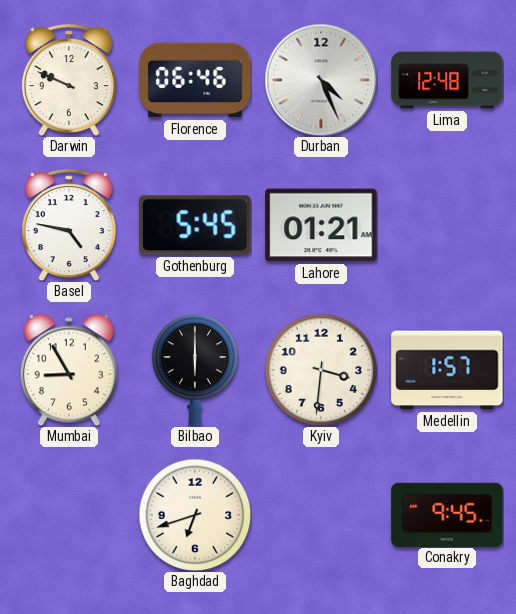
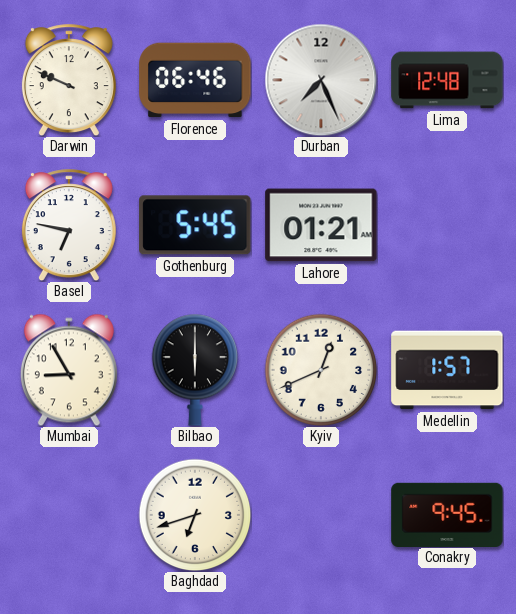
Durban: 4:26 -> 7:26 (321, 80)
Basel: 4:47 -> 6:47 (69, 225)
Kyiv: 3:31 -> 12:41 (321, 370)
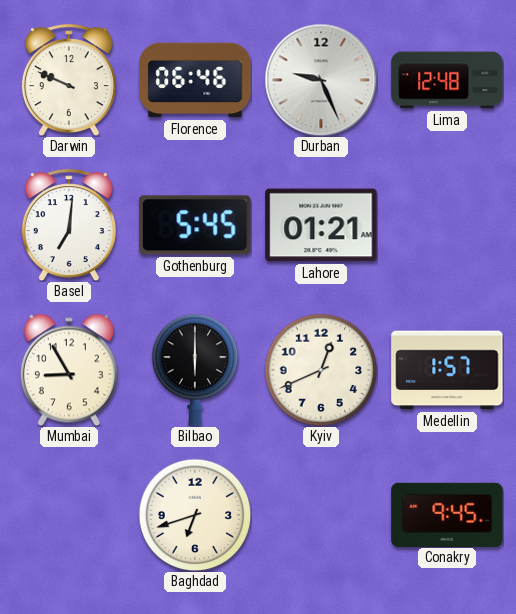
Durban: 7:26 -> 9:26 (321, 80)
Basel: 6:47 -> 7:01 (69, 225)
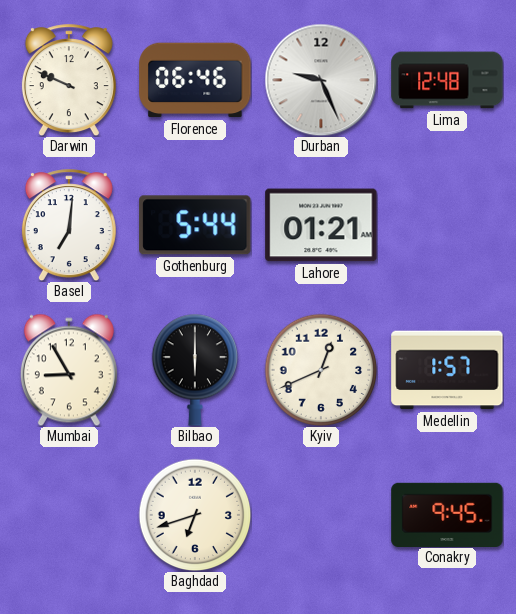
Gothenburg: 5:45 -> 5:44 (195, 225)
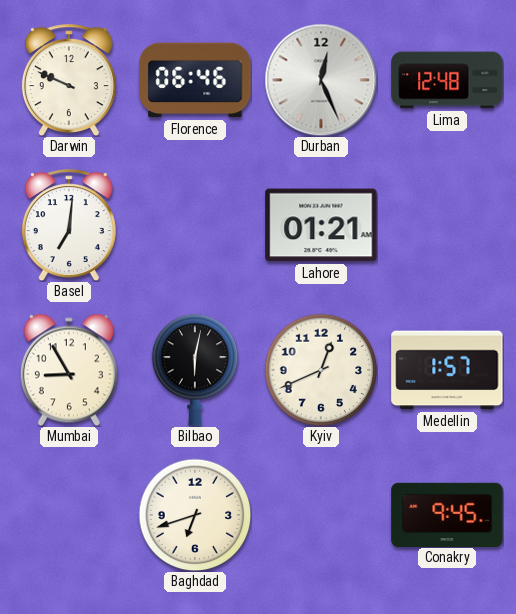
Durban: 9:26 -> 12:26 (321, 80)
Gothenburg: 5:44 -> none (195, 225)
Bilbao: 6:00 -> 6:02 (195, 370)
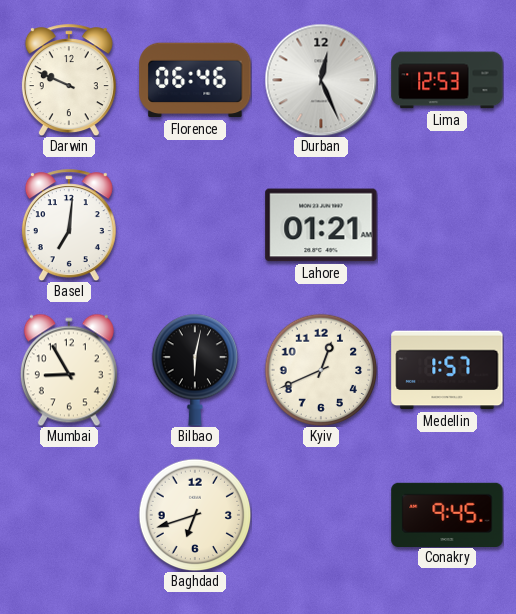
Lima: 12:48 -> 12:53 (447, 80)
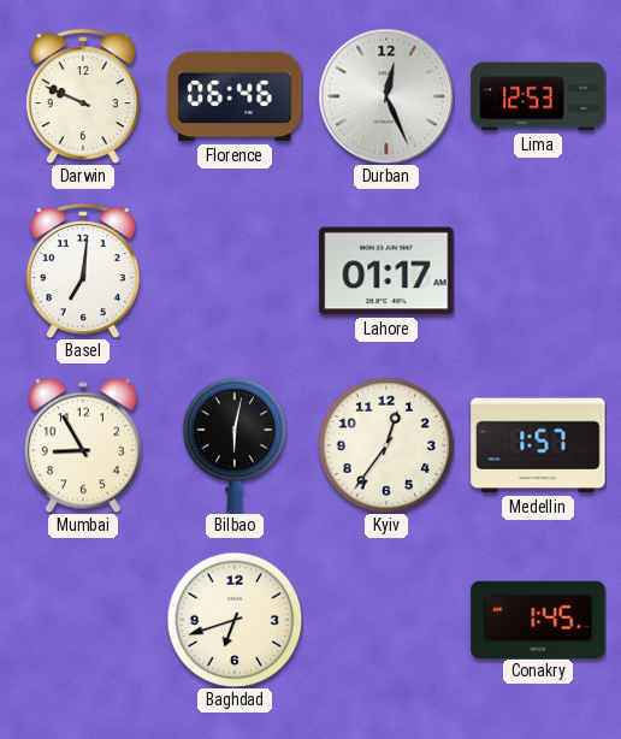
Lahore: 01:21 -> 01:17 (386, 271)
Kyiv: 12:41 -> 12:36 (386, 445)
Conakry: 9:45 -> 1:45 (538, 619)
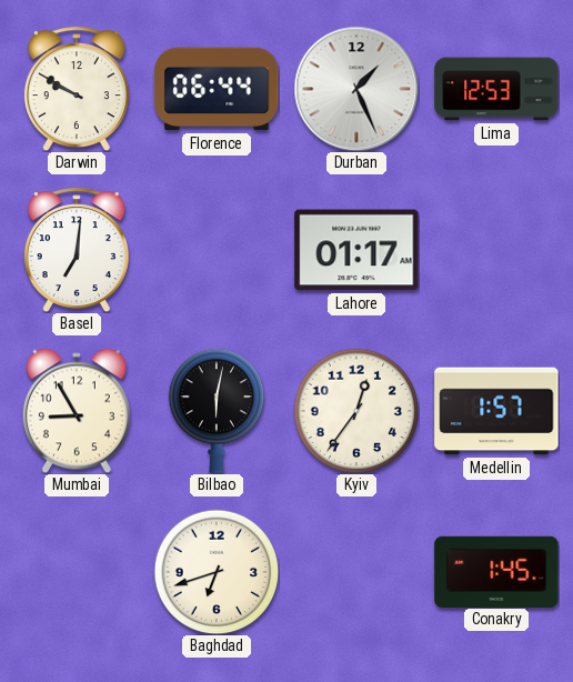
Darwin: 9:49 -> 9:50 (77, 89)
Florence: 06:46 -> 06:44 (217, 89)
Durban: 12:26 -> 1:26 (356, 89)
